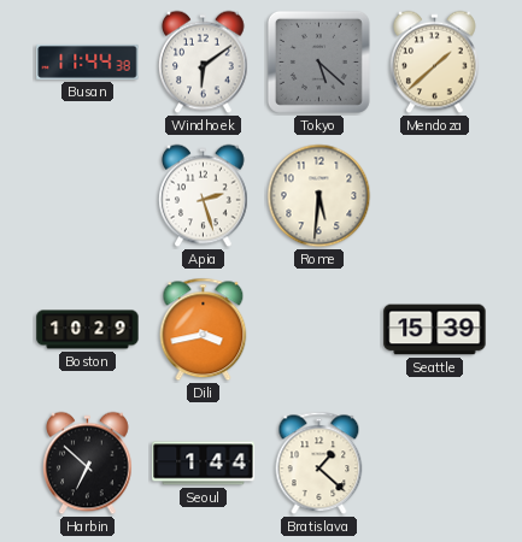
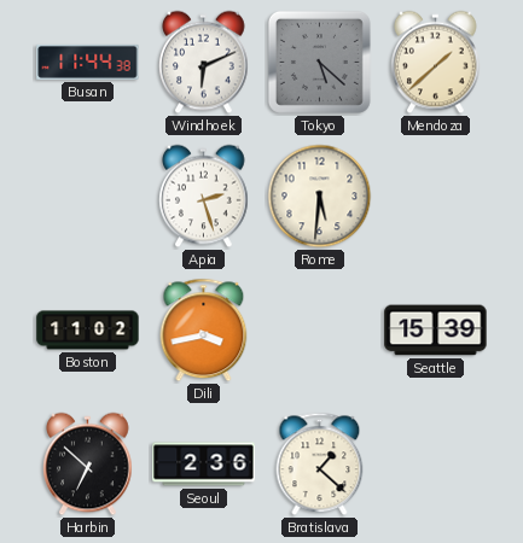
Windhoek: 6:09 -> 6:11 (204, 63)
Boston: 10:29 -> 11:02 (88, 331)
Seoul: 1:44 -> 2:36 (204, 465)
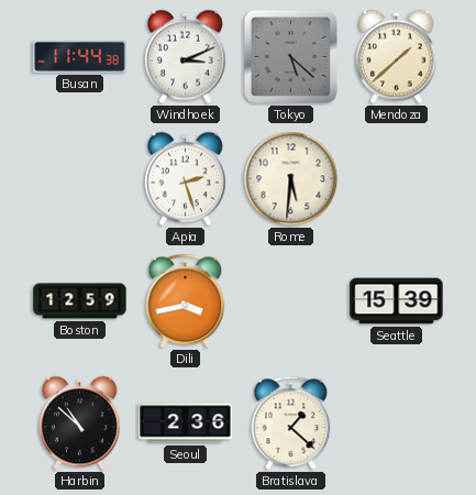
Windhoek: 6:11 -> 3:11 (186, 57)
Boston: 11:02 -> 12:59 (80, 301)
Harbin: 6:52 -> 10:52 (80, 424)
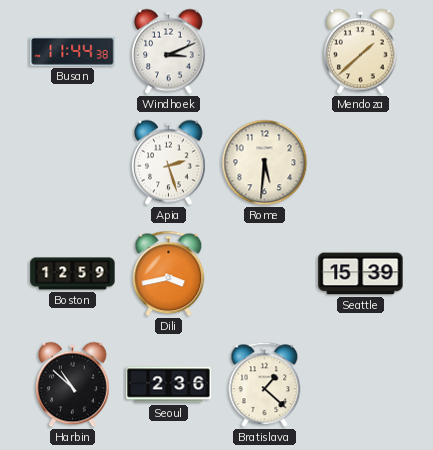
Tokyo: 5:22 -> none (290, 56)
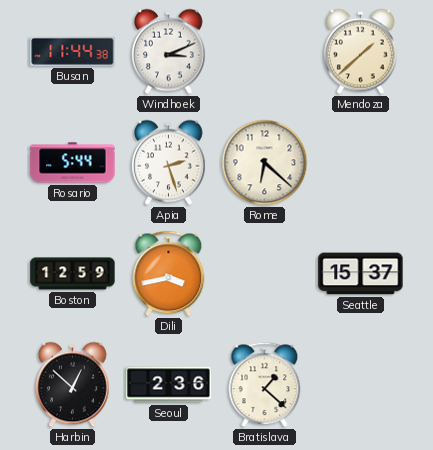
Rosario: none -> 5:44 (73, 163)
Rome: 5:31 -> 6:22 (265, 163)
Seattle: 15:39 -> 15:37 (361, 274)
Harbin: 10:52 -> 12:52 (73, 385)
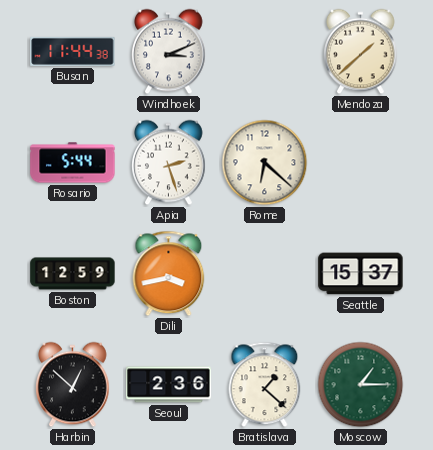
Moscow: none -> 1:15 (361, 385)
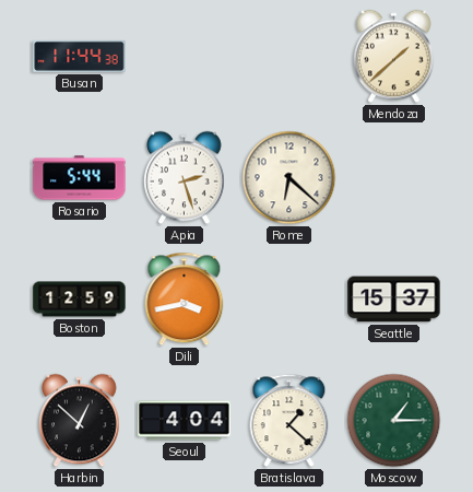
Windhoek: 3:11 -> none (169, 52)
Seoul: 2:36 -> 4:04 (185, 421)
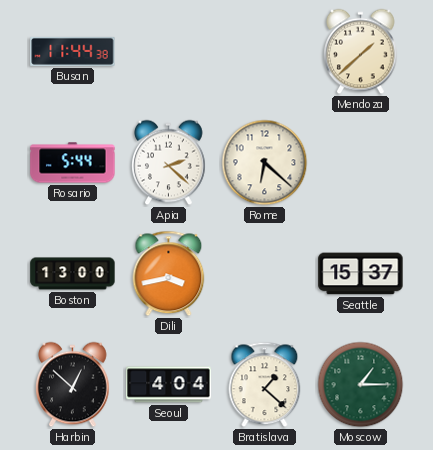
Apia: 2:27 -> 2:22 (169, 163)
Boston: 12:59 -> 13:00 (73, 274)
